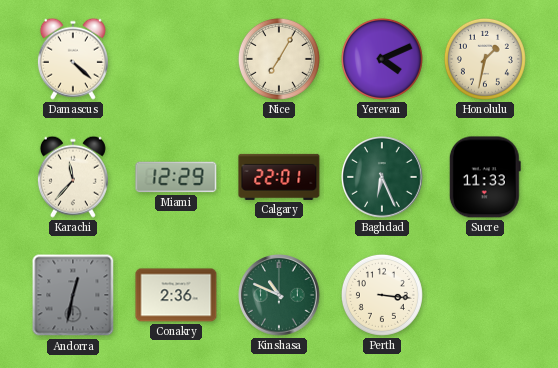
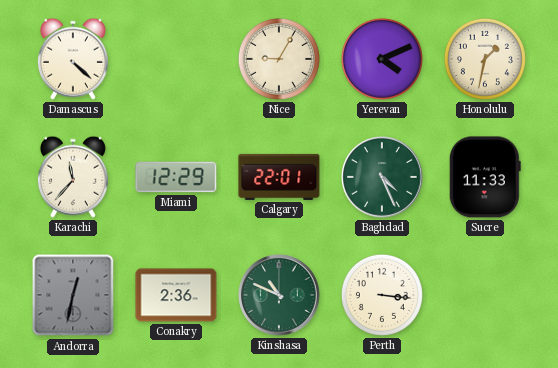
Nice: 7:05 -> 9:05 (279, 59)
Baghdad: 6:26 -> 4:26 (382, 177)
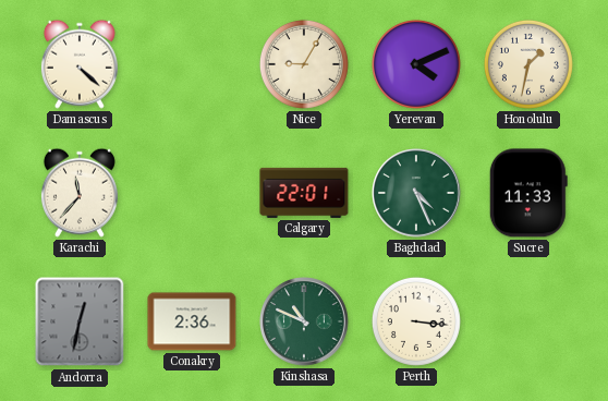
Miami: 12:29 -> none (176, 177)
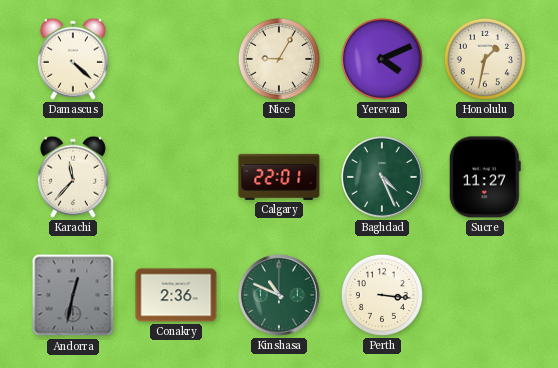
Sucre: 11:33 -> 11:27 (485, 177)
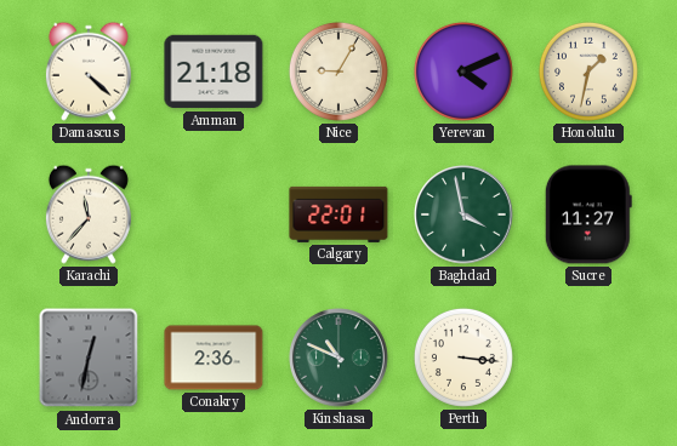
Amman: none -> 21:18 (214, 72)
Baghdad: 4:26 -> 3:58 (463, 215)
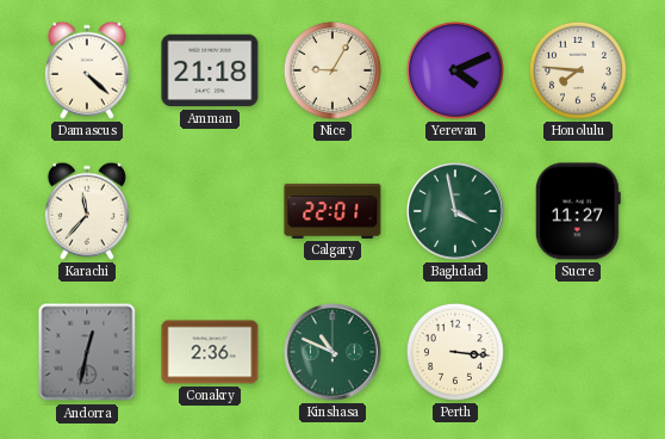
Honolulu: 1:32 -> 7:46 (578, 70)
